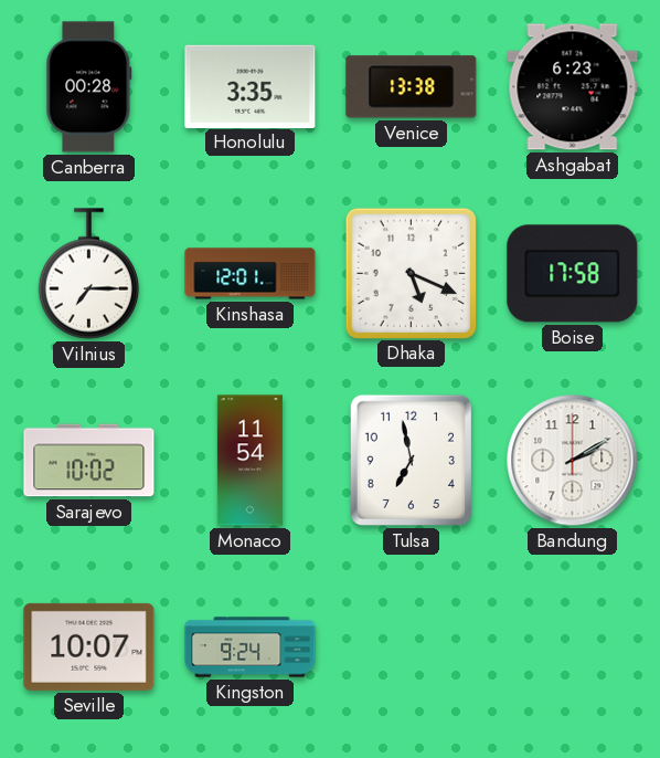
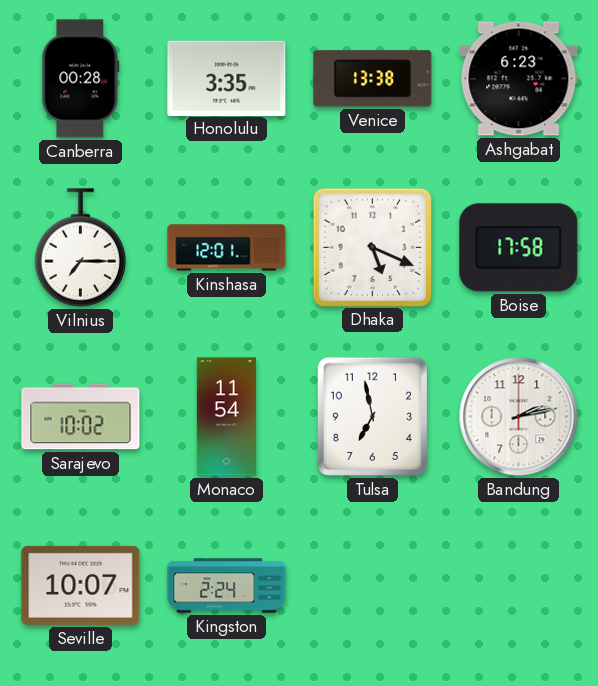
Bandung: 2:10 -> 2:13 (519, 417)
Kingston: 9:24 -> 2:24 (227, 586)
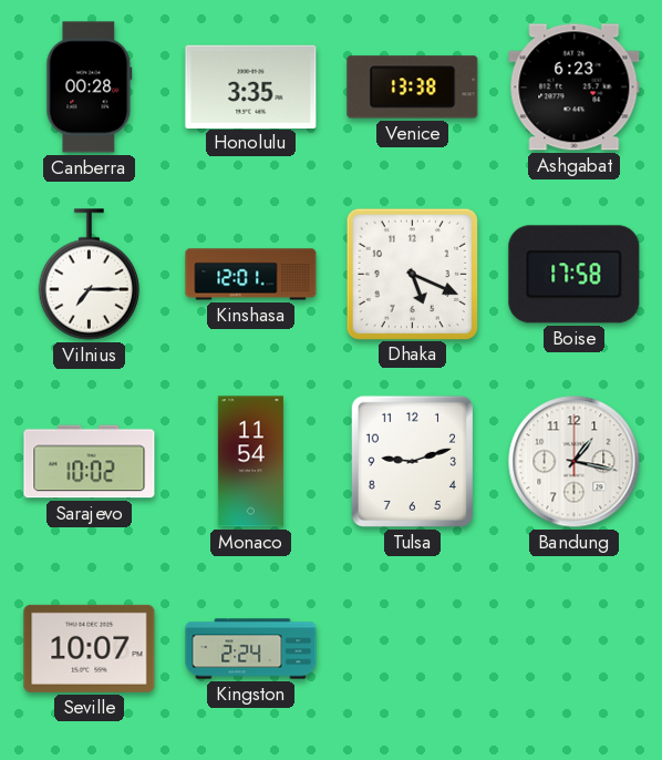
Tulsa: 6:58 -> 9:12 (412, 461)
Bandung: 2:13 -> 1:17 (575, 462)
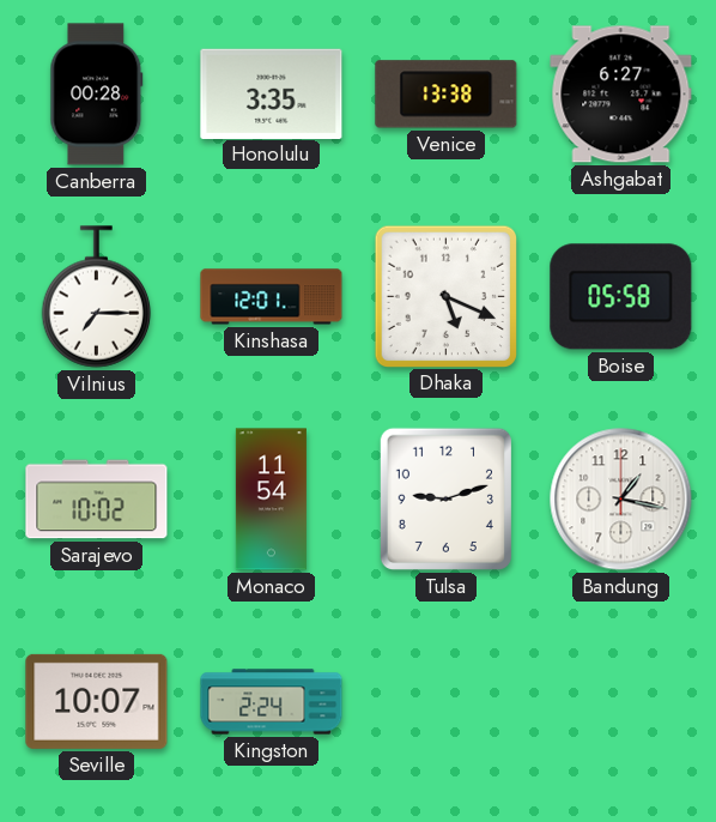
Ashgabat: 6:23 -> 6:27 (621, 95)
Boise: 17:58 -> 05:58 (621, 297)
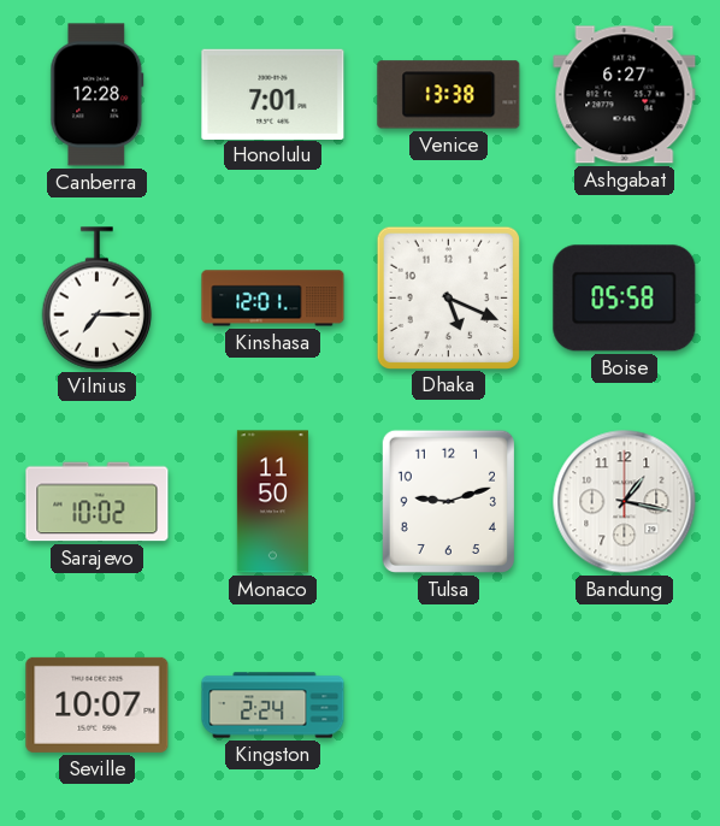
Canberra: 00:28 -> 12:28 (98, 95)
Honolulu: 3:35 -> 7:01 (273, 94)
Monaco: 11:54 -> 11:50 (272, 502)
